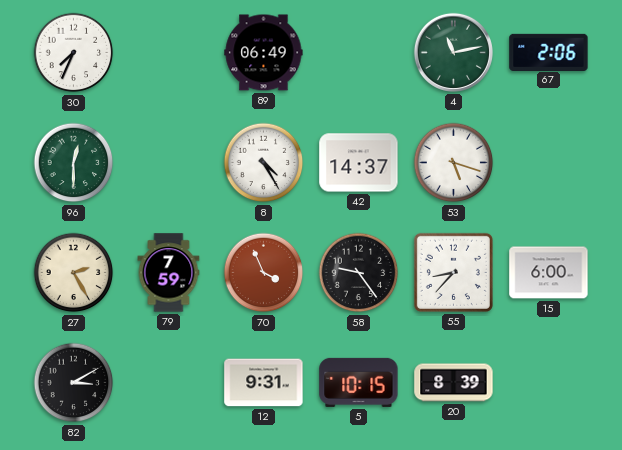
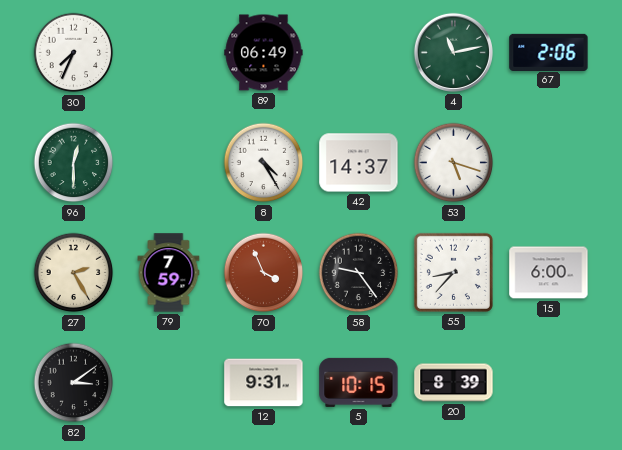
82: 3:10 -> 3:09 (74, 383)
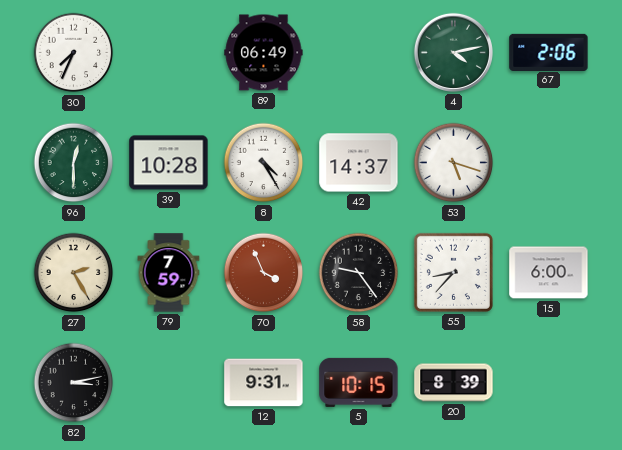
4: 11:13 -> 4:13 (453, 52)
39: none -> 10:28 (169, 163)
82: 3:09 -> 3:13 (74, 383)
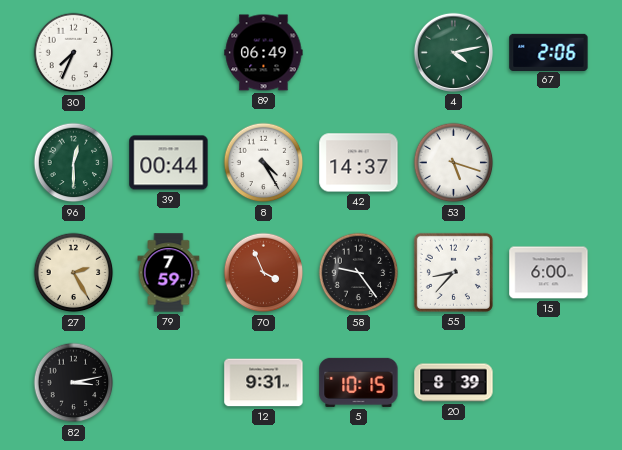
39: 10:28 -> 00:44 (169, 163)
